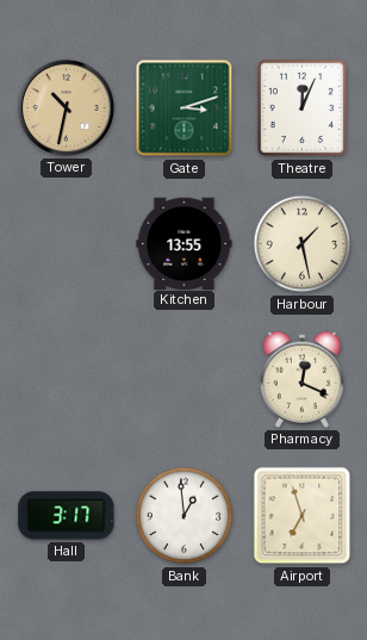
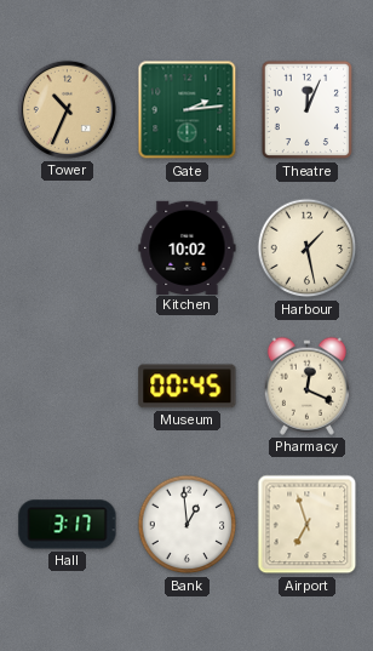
Tower: 10:32 -> 10:34 (67, 109)
Gate: 3:12 -> 2:14 (188, 110)
Kitchen: 13:55 -> 10:02 (188, 247)
Museum: none -> 00:45 (188, 387)
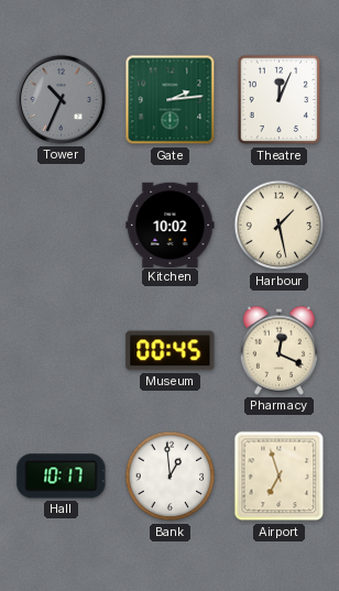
Tower dial: champagne -> grey (61, 99)
Hall: 3:17 -> 10:17 (62, 477)
